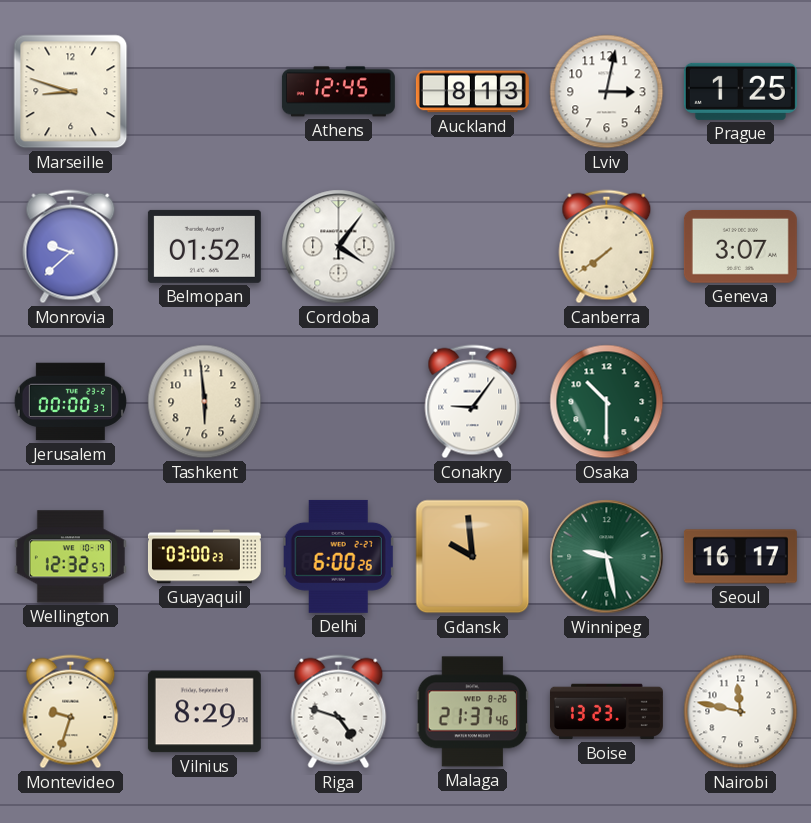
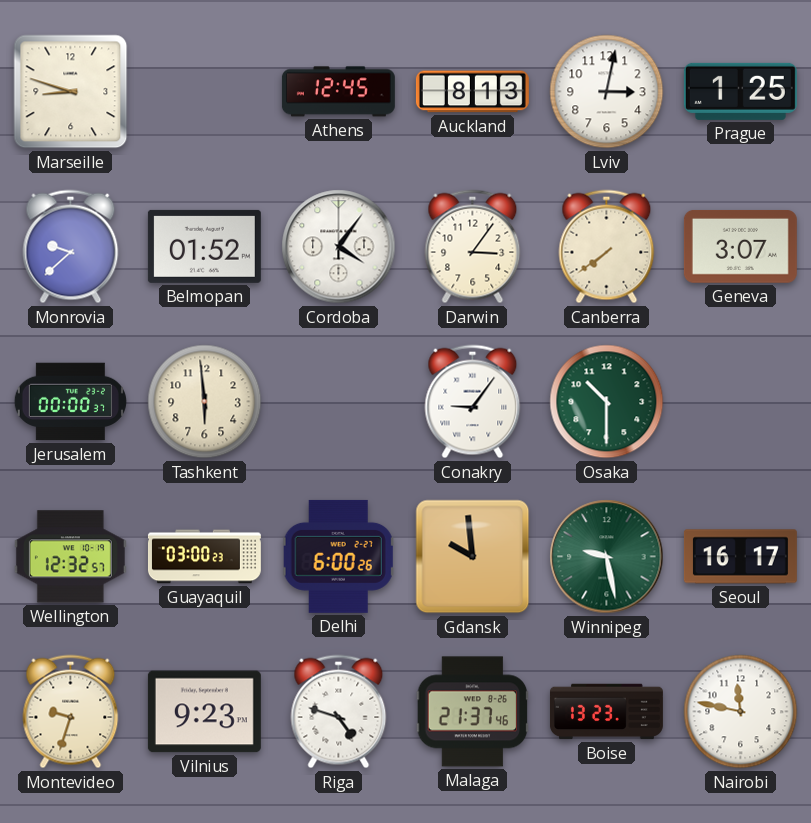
Darwin: none -> 3:06 (473, 247)
Vilnius: 8:29 -> 9:23 (204, 712)
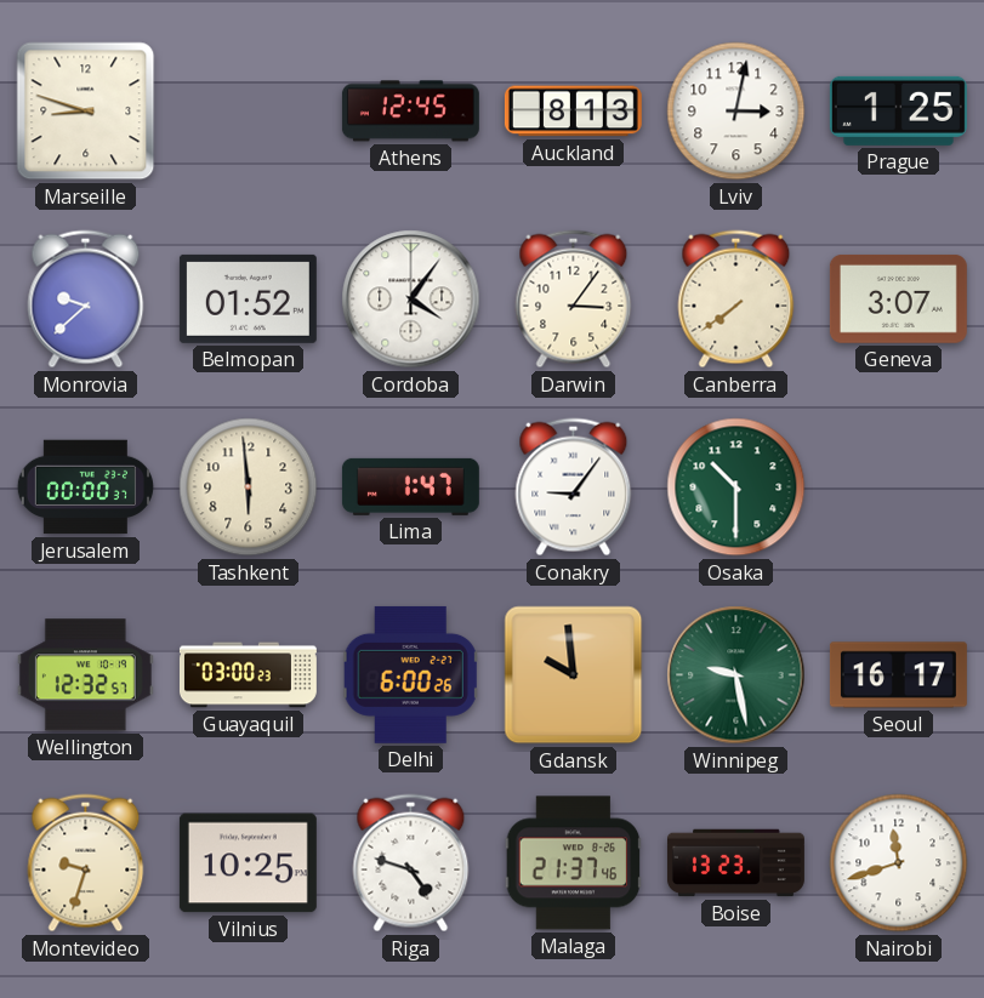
Lima: none -> 1:47 (410, 486)
Vilnius: 9:23 -> 10:25 (248, 863)
Nairobi: 11:47 -> 11:42 (899, 863)
